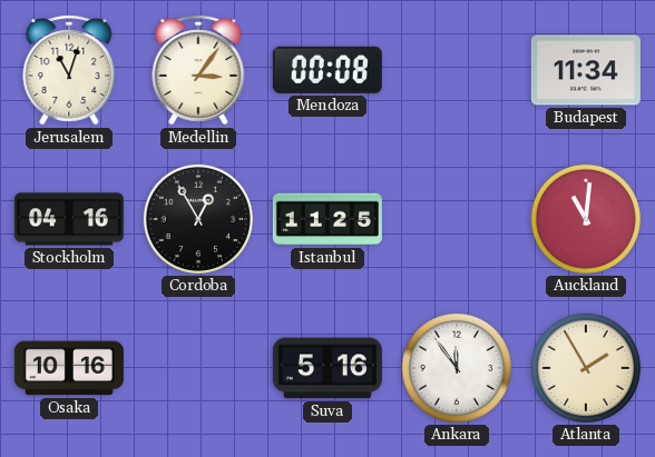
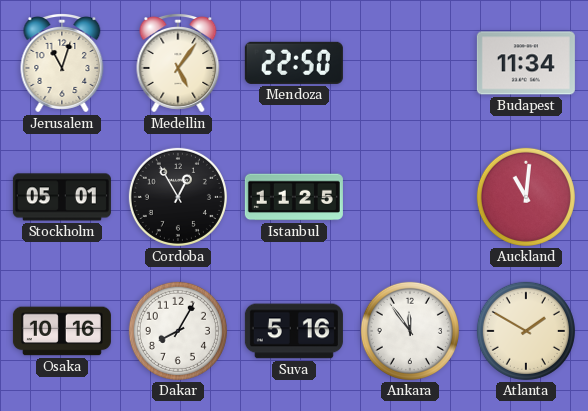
Medellin: 3:06 -> 5:06 (178, 64)
Mendoza: 00:08 -> 22:50 (294, 63)
Stockholm: 04:16 -> 05:01 (62, 197)
Dakar: none -> 8:05 (178, 331)
Atlanta: 1:55 -> 1:50 (526, 331)
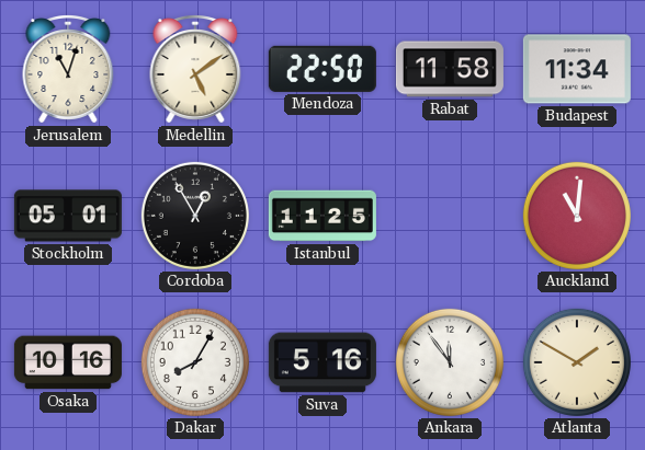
Medellin: 5:06 -> 5:09 (195, 70)
Rabat: none -> 11:58 (450, 69)
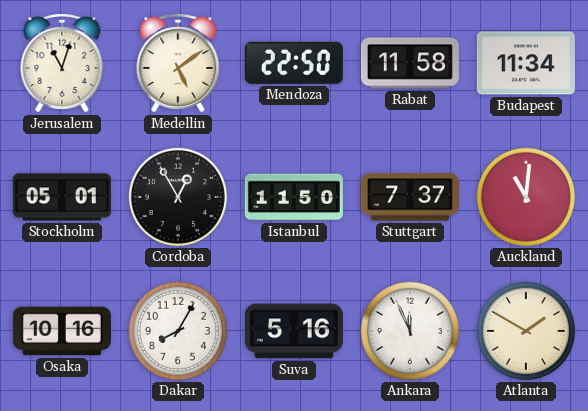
Istanbul: 11:25 -> 11:50 (294, 197)
Stuttgart: none -> 7:37 (410, 197)
Ankara: 11:54 -> 11:56 (410, 331)
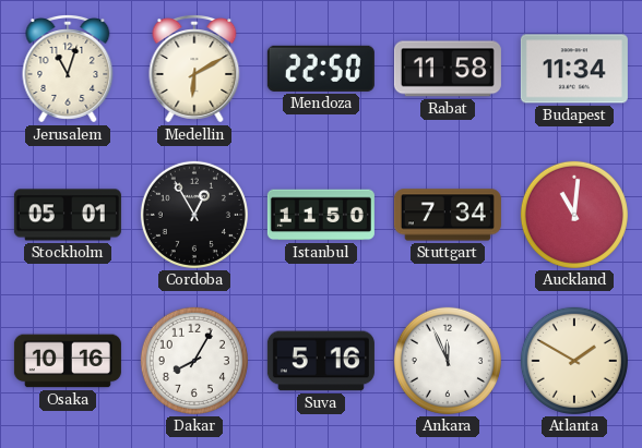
Medellin: 5:09 -> 6:10 (194, 70)
Stuttgart: 7:37 -> 7:34 (448, 215)
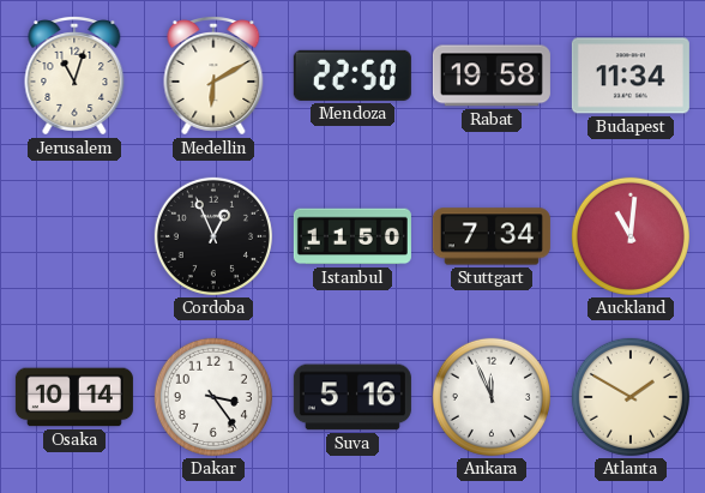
Rabat: 11:58 -> 19:58 (492, 76)
Stockholm: 05:01 -> none (68, 215)
Cordoba: 12:55 -> 12:56 (213, 236)
Osaka: 10:16 -> 10:14 (74, 397)
Dakar: 8:05 -> 3:24 (213, 397)
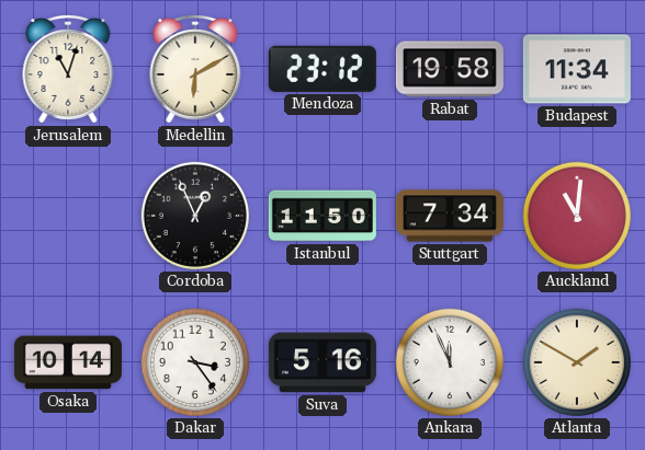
Mendoza: 22:50 -> 23:12 (322, 69)
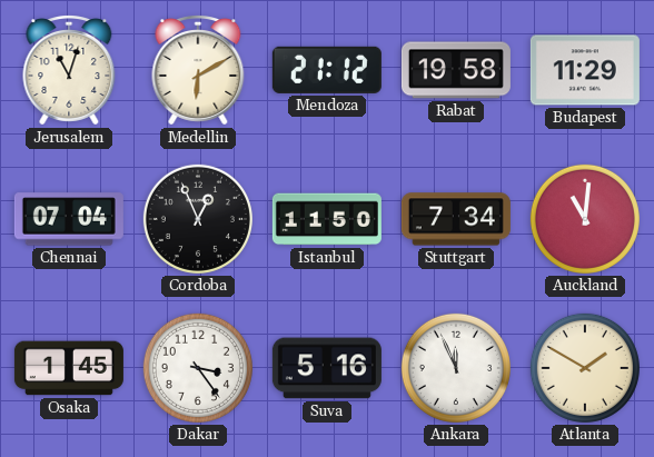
Mendoza: 23:12 -> 21:12 (327, 70)
Budapest: 11:34 -> 11:29 (585, 70)
Chennai: none -> 07:04 (69, 219)
Osaka: 10:14 -> 1:45 (69, 368)
